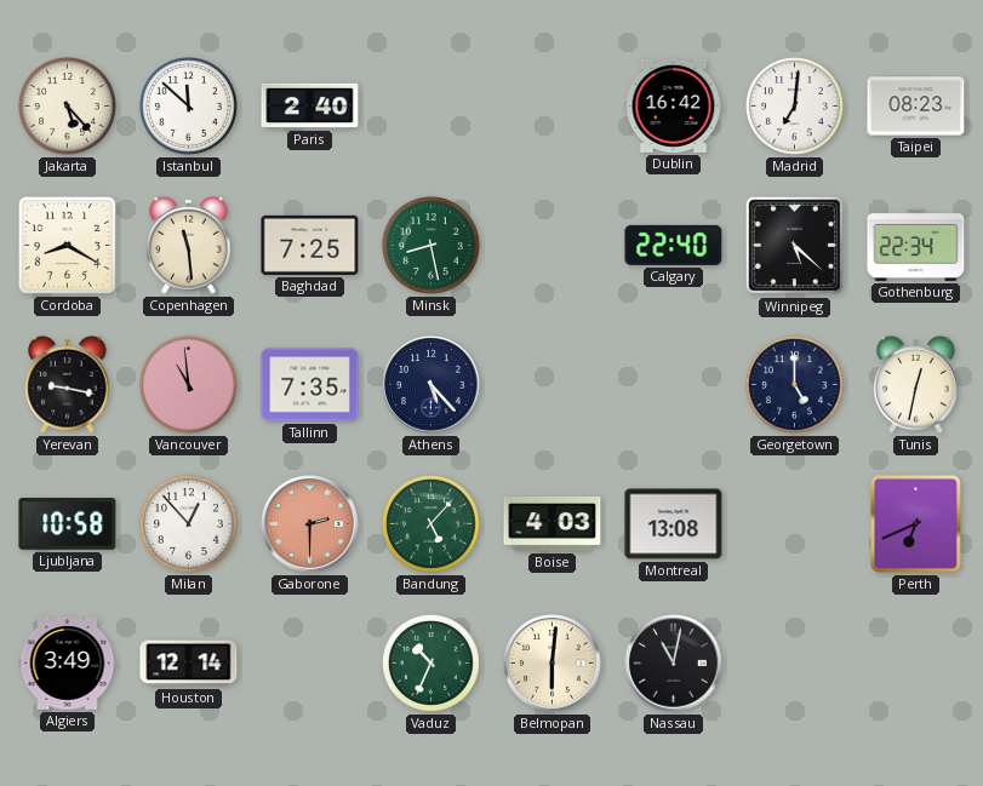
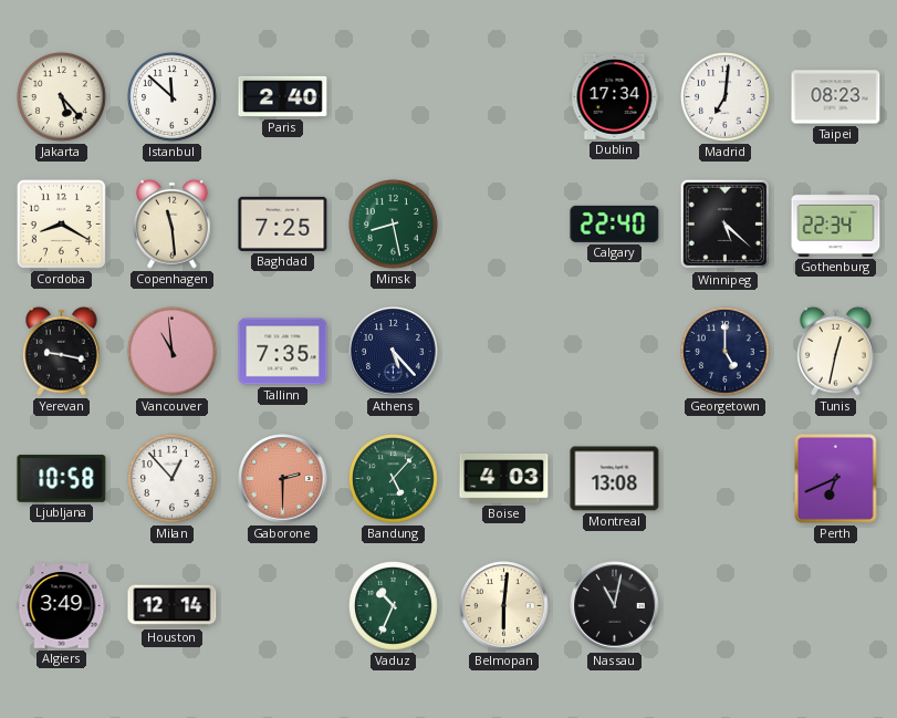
Dublin: 16:42 -> 17:34 (615, 96)
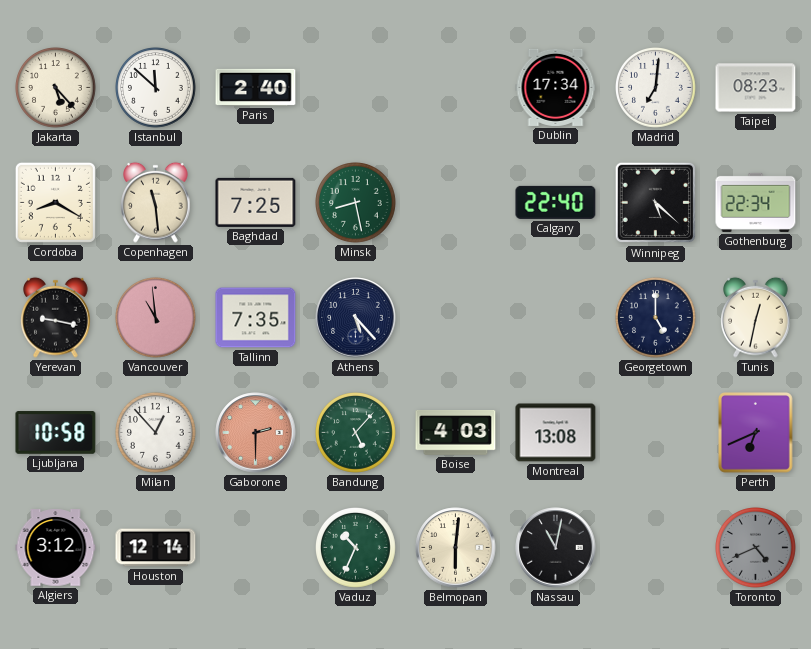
Algiers: 3:49 -> 3:12 (56, 548)
Toronto: none -> 4:41 (756, 548)
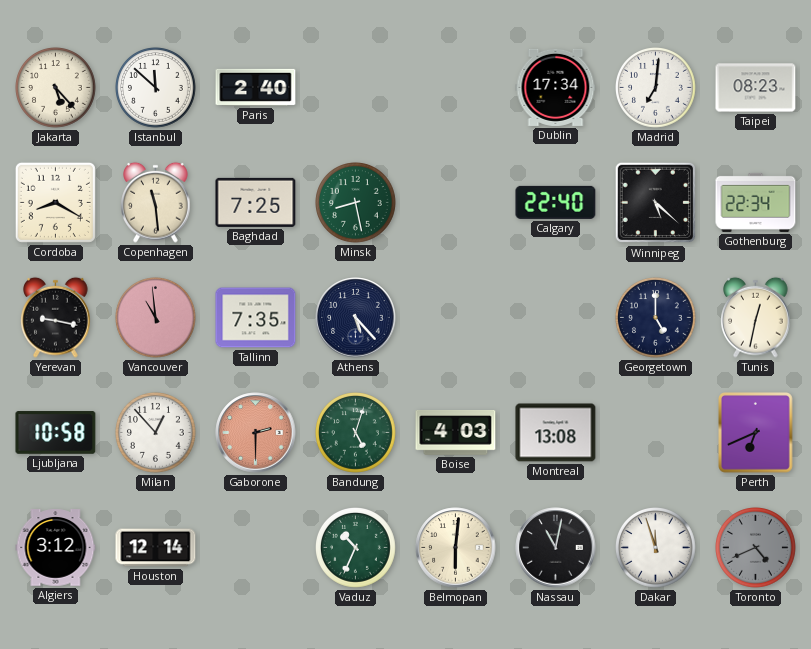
Bandung: 5:07 -> 5:03 (356, 433)
Dakar: none -> 11:57 (656, 548)
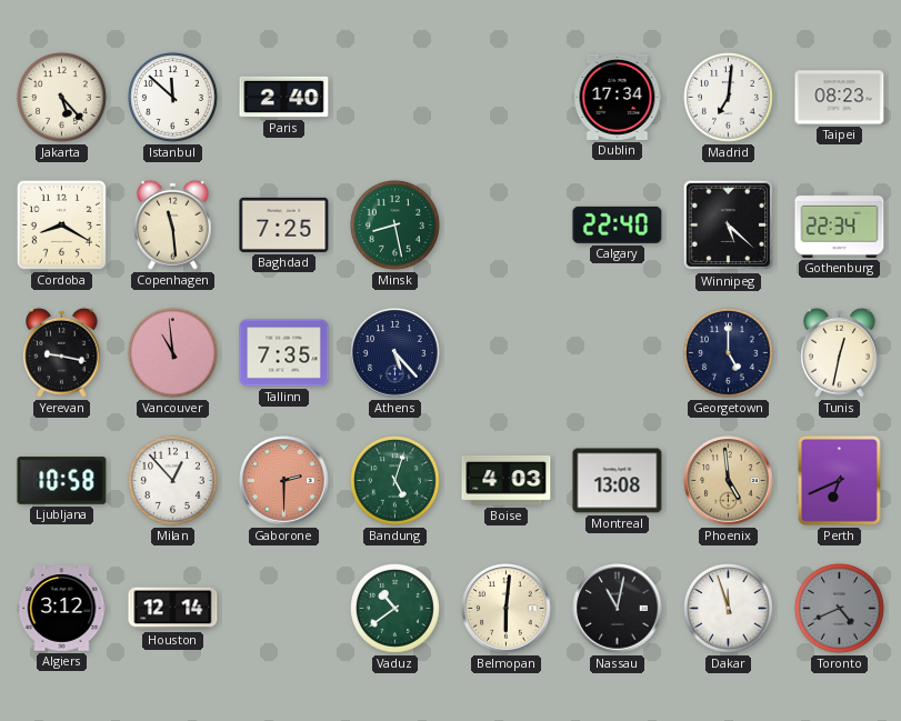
Phoenix: none -> 4:59 (729, 481)
Vaduz: 10:34 -> 10:39 (396, 609)
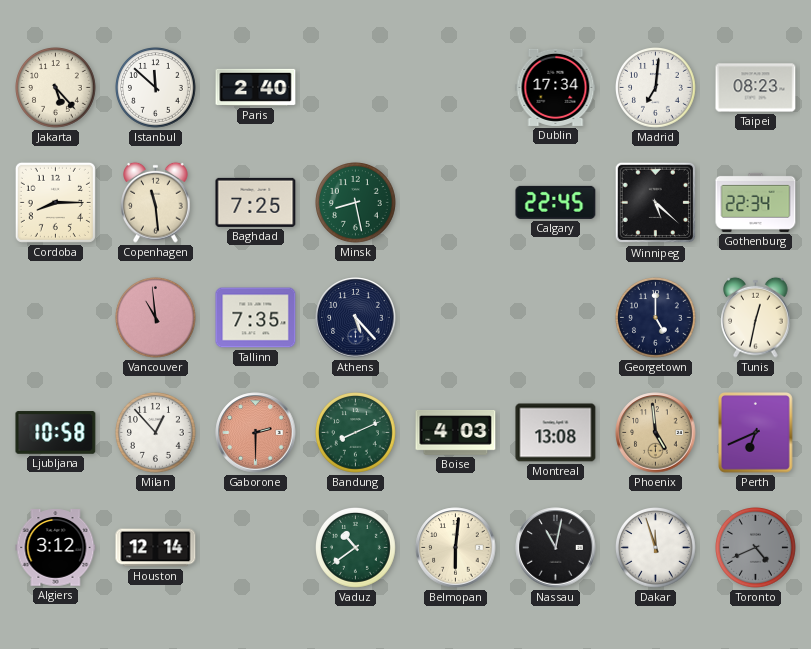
Cordoba: 8:20 -> 8:15 (55, 202)
Calgary: 22:40 -> 22:45 (556, 202)
Yerevan: 9:17 -> none (62, 352)
Bandung: 5:03 -> 8:11 (356, 433)
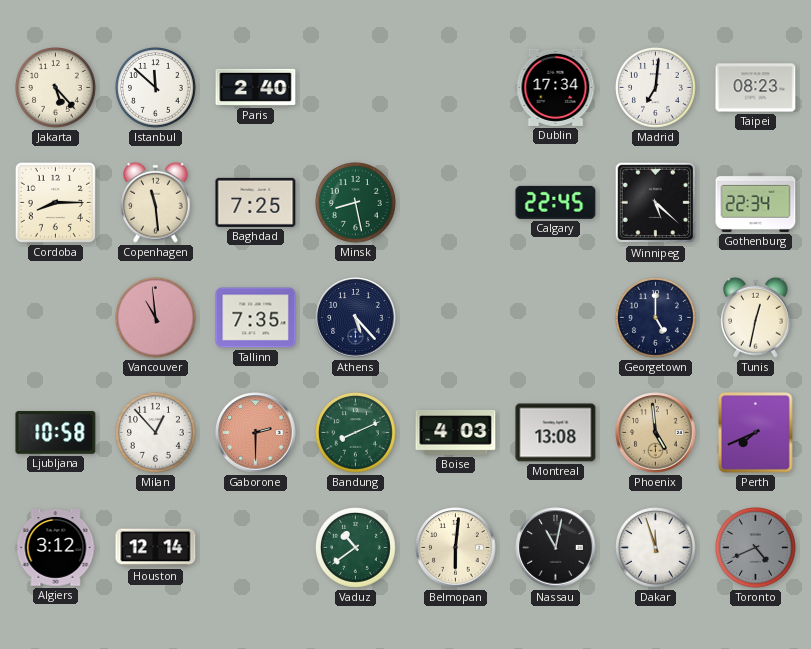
Perth: 6:41 -> 7:41 (756, 433)
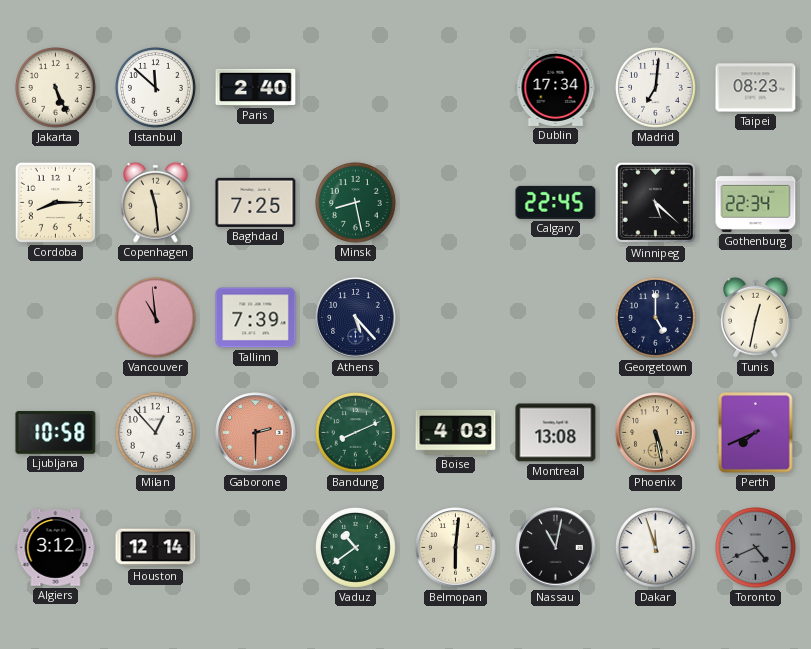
Jakarta: 5:23 -> 5:26 (56, 88)
Tallinn: 7:35 -> 7:39 (256, 318)
Phoenix: 4:59 -> 5:28 (656, 433)
